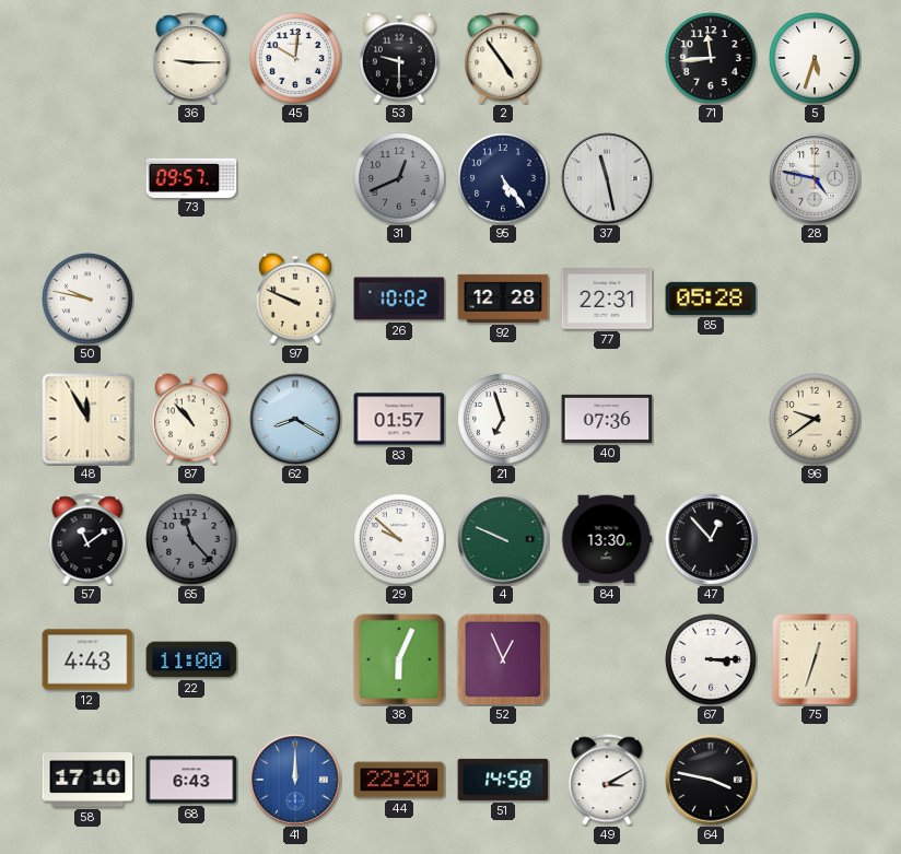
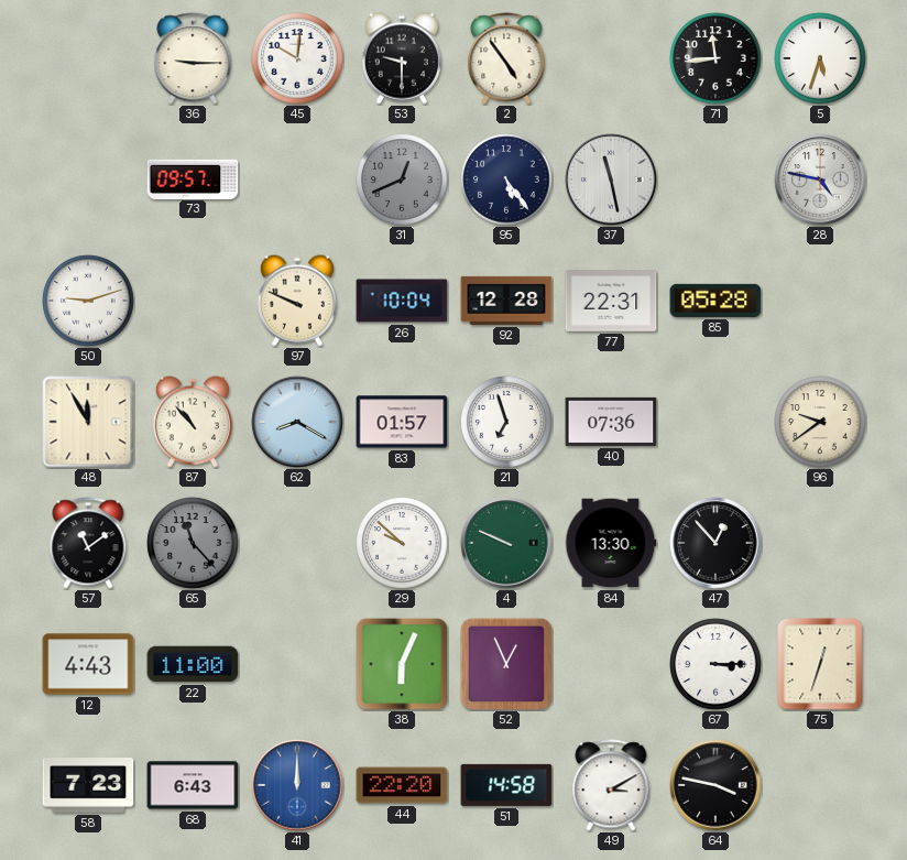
50: 9:47 -> 9:12 (88, 301)
26: 10:02 -> 10:04 (402, 301)
58: 17:10 -> 7:23 (88, 786)
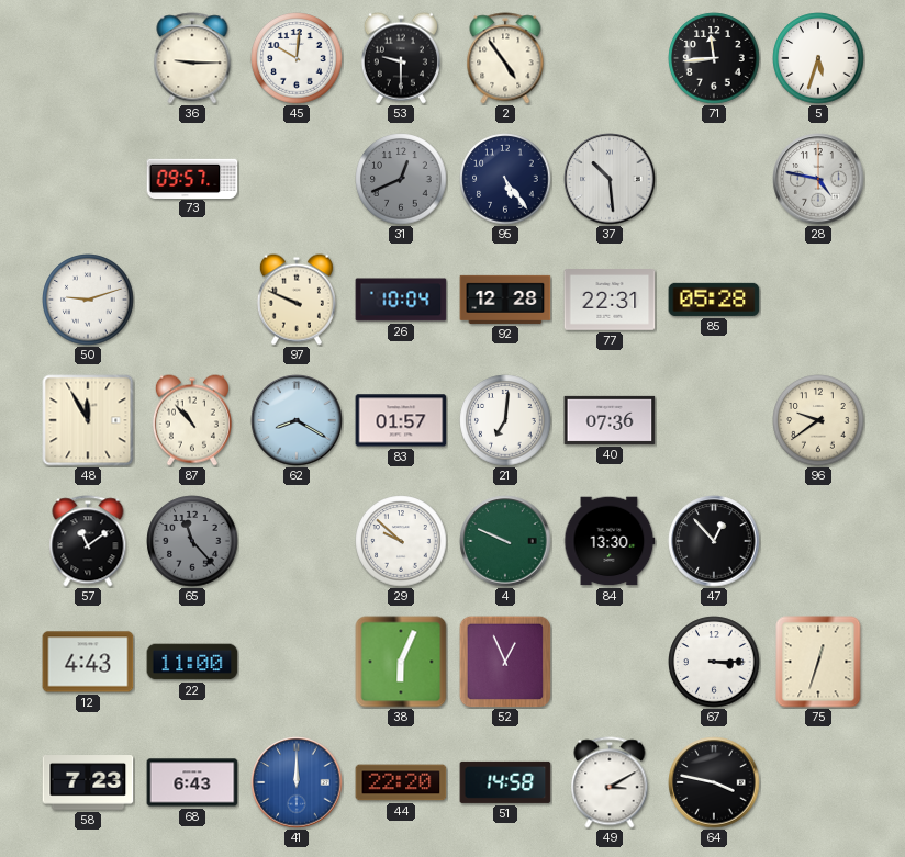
37: 11:28 -> 10:29 (610, 179)
21: 6:57 -> 7:01 (505, 420)
